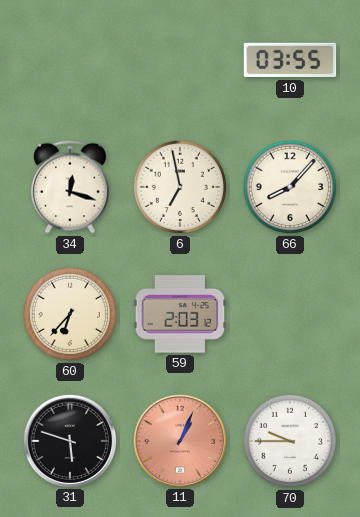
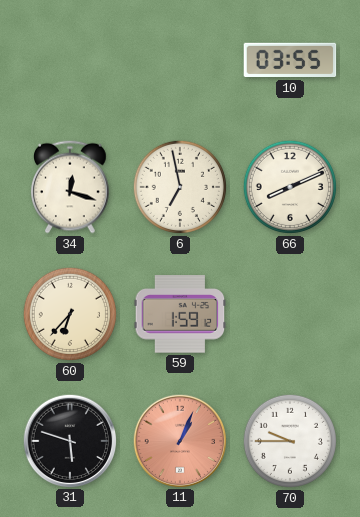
66: 8:07 -> 8:11 (290, 187)
59: 2:03 -> 1:59 (180, 314)
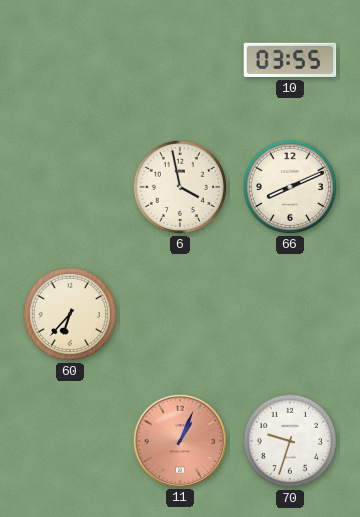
34: 12:18 -> none (71, 187)
6: 6:58 -> 3:58 (180, 187)
59: 1:59 -> none (180, 314)
31: 5:48 -> none (69, 440)
70: 9:45 -> 9:33 (290, 441)
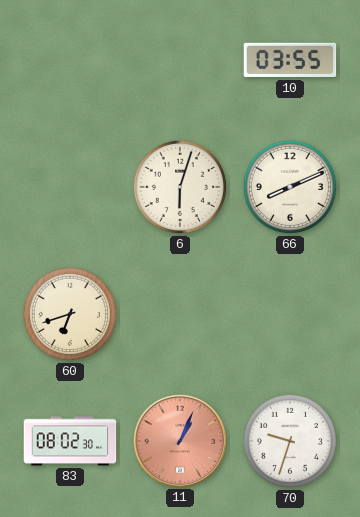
6: 3:58 -> 6:03 (180, 187)
60: 6:37 -> 6:42 (70, 314)
83: none -> 08:02 (70, 441)
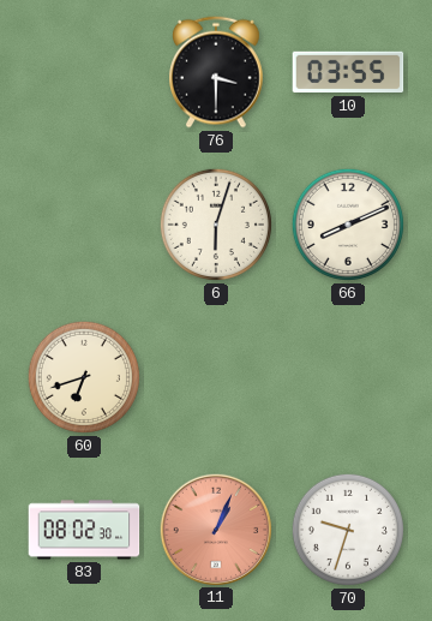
76: none -> 3:30 (217, 72)
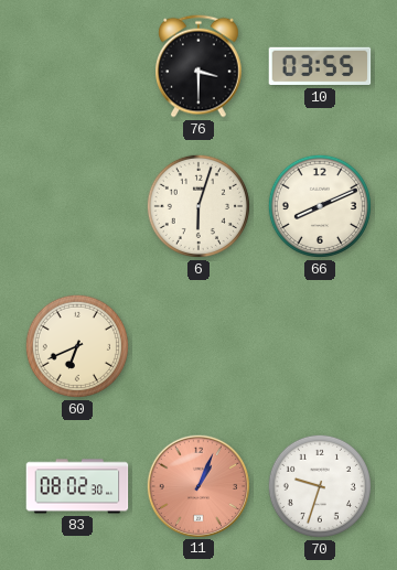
60: 6:42 -> 6:41 (77, 346)
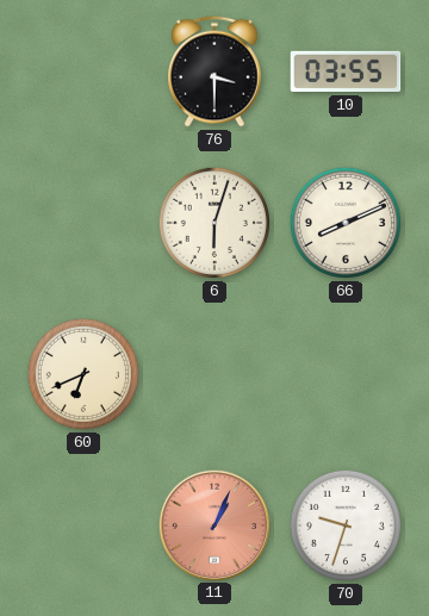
83: 08:02 -> none (77, 486)
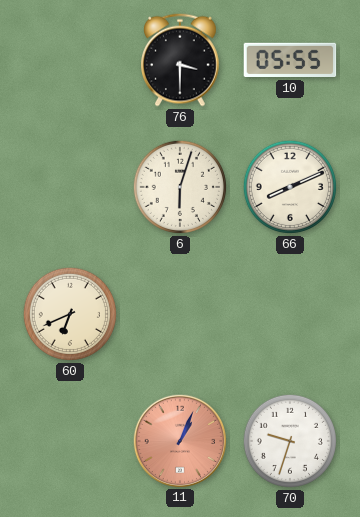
10: 03:55 -> 05:55 (290, 60)
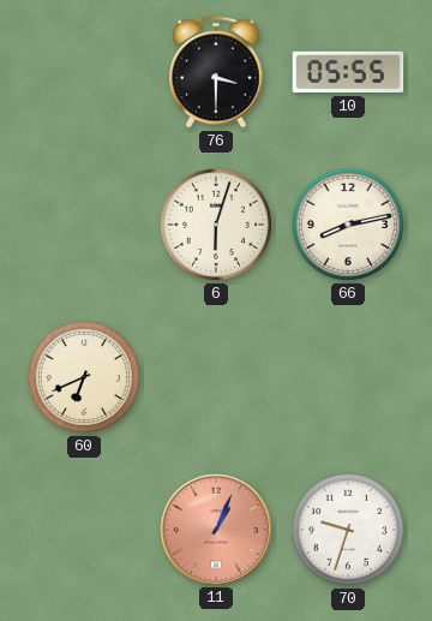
66: 8:11 -> 8:13 (348, 225)
